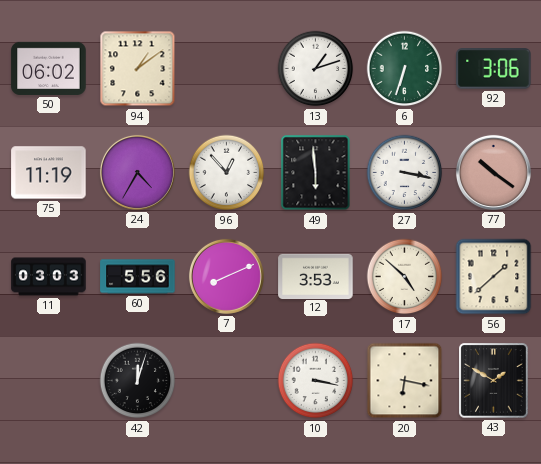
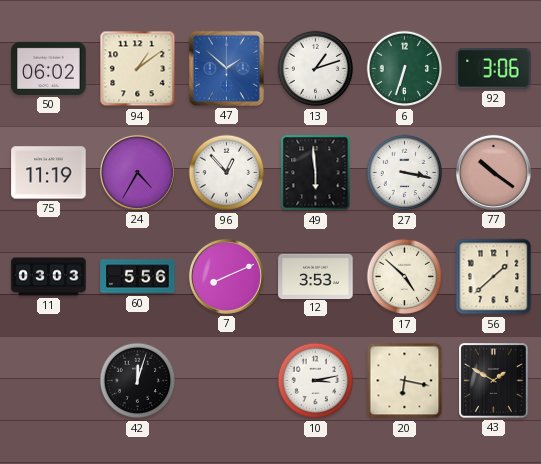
47: none -> 1:52 (226, 68)
10: 3:17 -> 3:13 (316, 381)
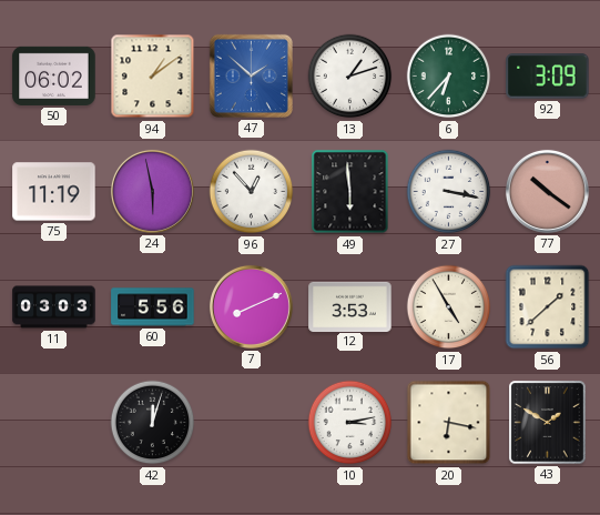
6: 6:33 -> 6:37 (449, 77)
92: 3:06 -> 3:09 (548, 77)
24: 4:35 -> 5:58 (152, 191)
17: 4:52 -> 4:55 (449, 307)
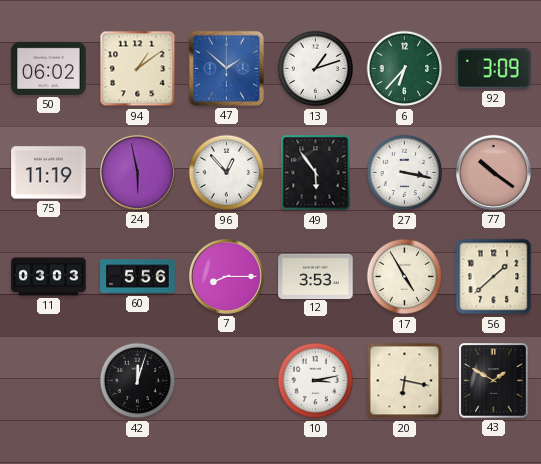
49: 5:59 -> 5:54 (316, 173)
7: 8:11 -> 8:15 (226, 276)
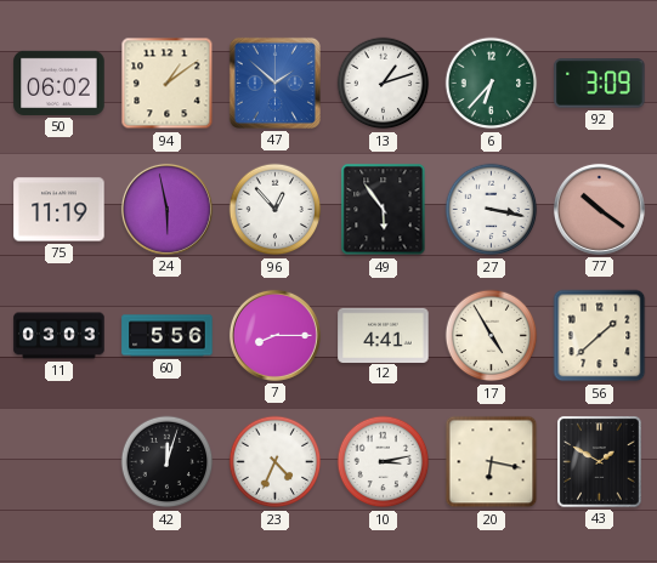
12: 3:53 -> 4:41 (384, 335)
23: none -> 4:34 (276, 462)
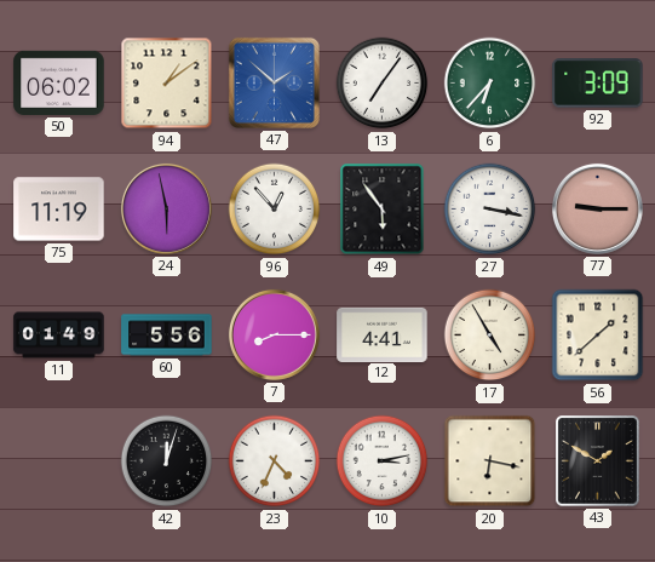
13: 1:12 -> 7:06 (383, 84)
77: 10:21 -> 9:15 (597, 208)
11: 03:03 -> 01:49 (59, 336)
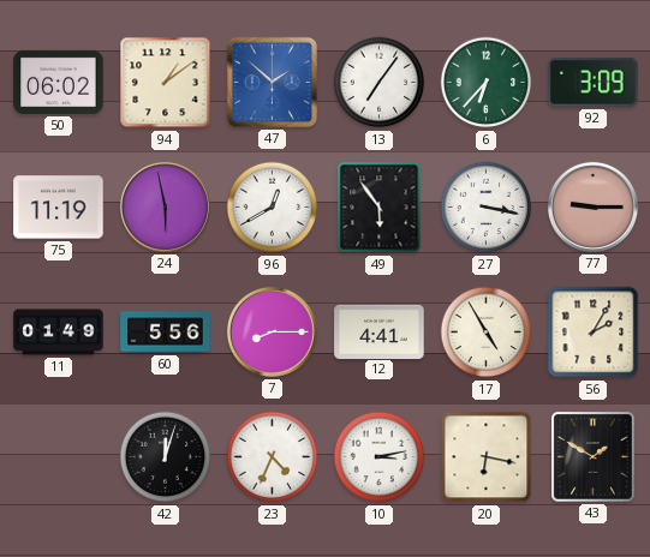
96: 12:53 -> 12:40 (273, 208)
56: 1:38 -> 2:05 (594, 333)
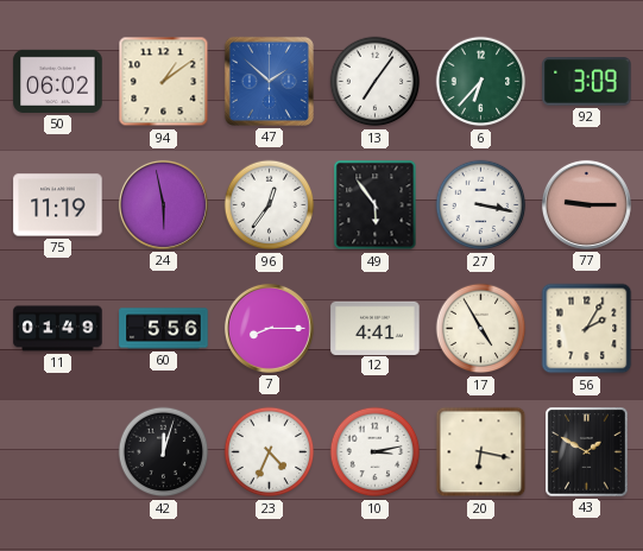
96: 12:40 -> 12:36 (270, 205)
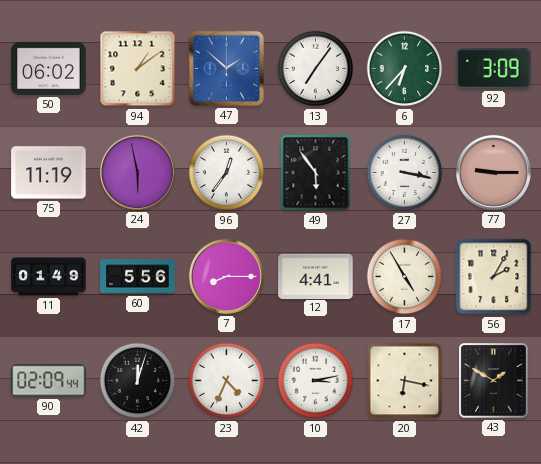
90: none -> 02:09 (49, 381)
